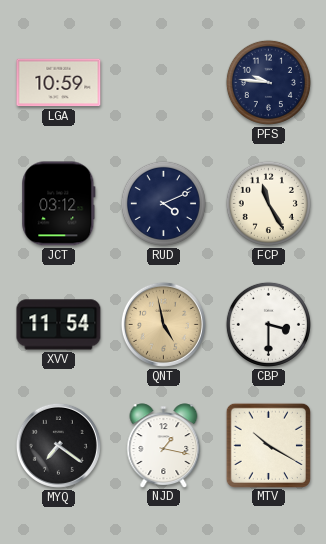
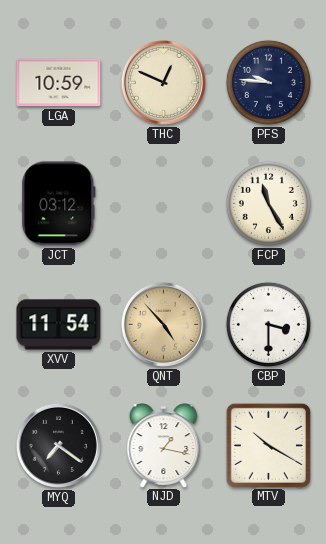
THC: none -> 12:49 (163, 82)
RUD: 4:11 -> none (163, 203)
QNT: 4:58 -> 4:53 (163, 324)
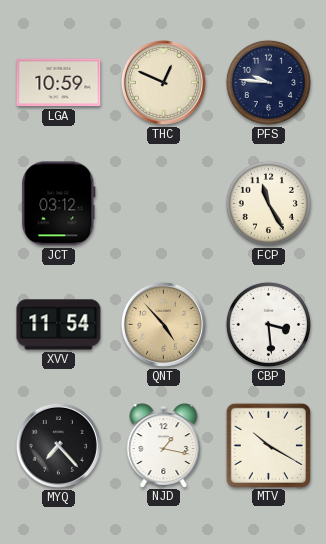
CBP: 3:30 -> 3:29 (268, 324)
MYQ: 7:21 -> 7:23 (58, 445)
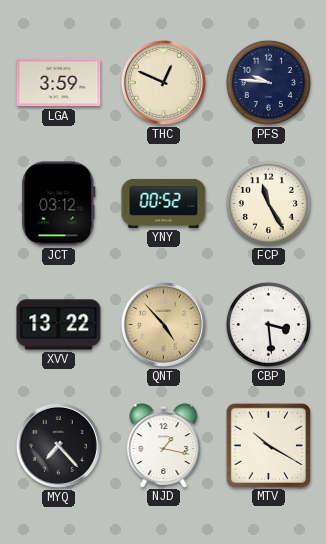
LGA: 10:59 -> 3:59 (59, 83)
YNY: none -> 00:52 (164, 203)
XVV: 11:54 -> 13:22 (59, 325)
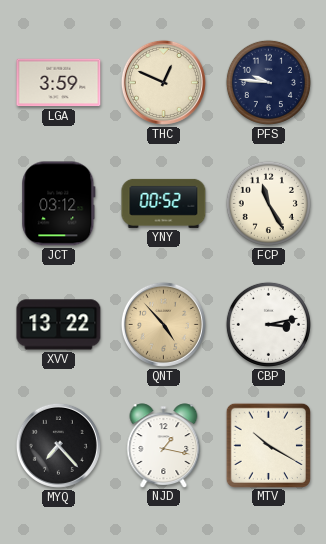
CBP: 3:29 -> 3:13 (268, 324)
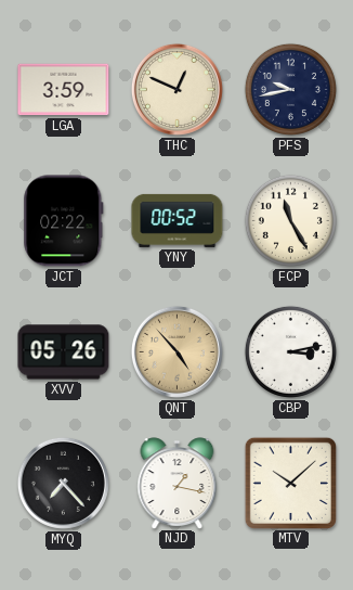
PFS: 9:46 -> 9:43 (290, 89)
JCT: 03:12 -> 02:22 (64, 221)
XVV: 13:22 -> 05:26 (64, 352)
MTV: 10:20 -> 10:08 (290, 483)
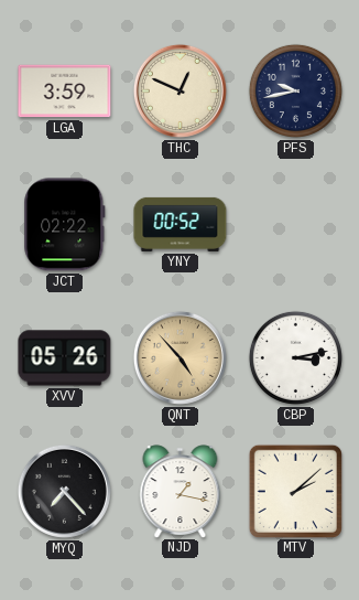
FCP: 11:25 -> none (290, 220)
MTV: 10:08 -> 2:08 (295, 491)
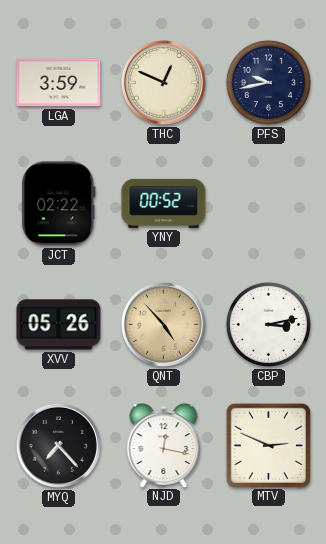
NJD: 1:17 -> 12:17 (164, 445)
MTV: 2:08 -> 2:49 (268, 445)
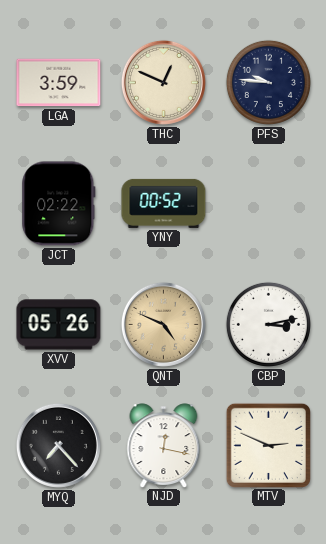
PFS: 9:43 -> 9:46 (268, 82)
QNT: 4:53 -> 4:49 (163, 324)
